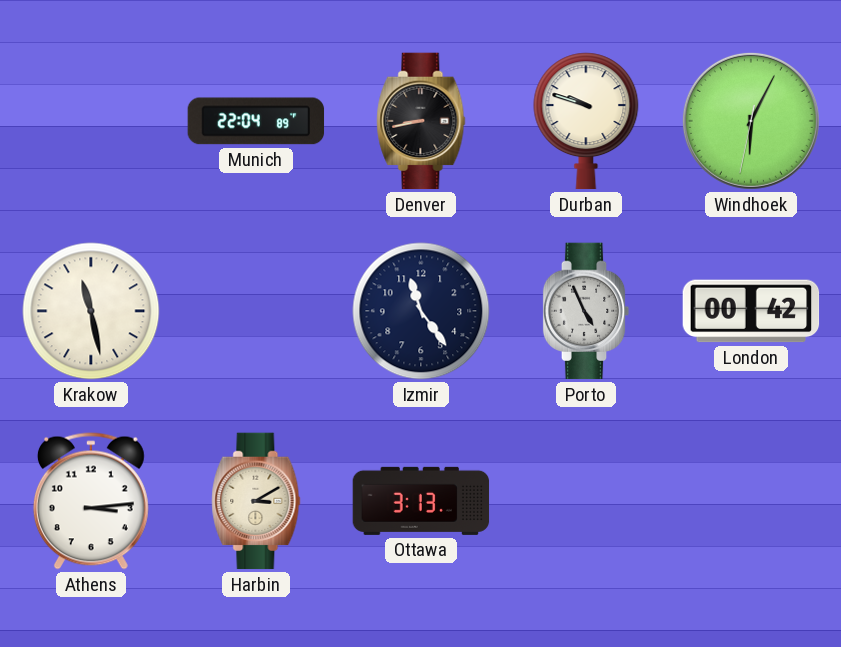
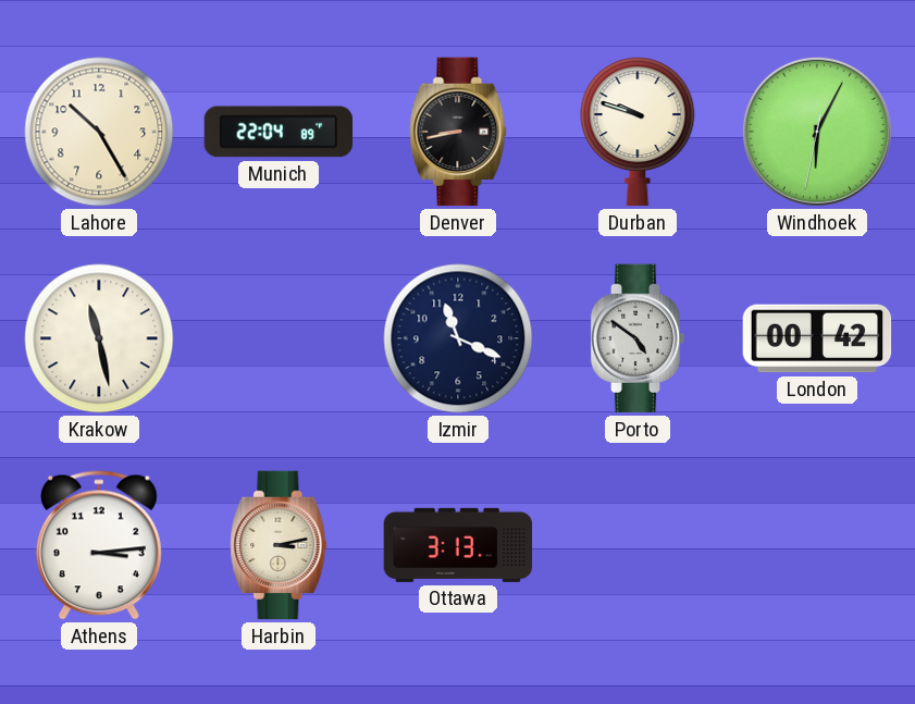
Lahore: none -> 10:25 (99, 132)
Izmir: 11:24 -> 11:19 (458, 338)
Porto: 4:56 -> 4:51 (638, 338)
Harbin: 3:10 -> 3:13 (279, 545)
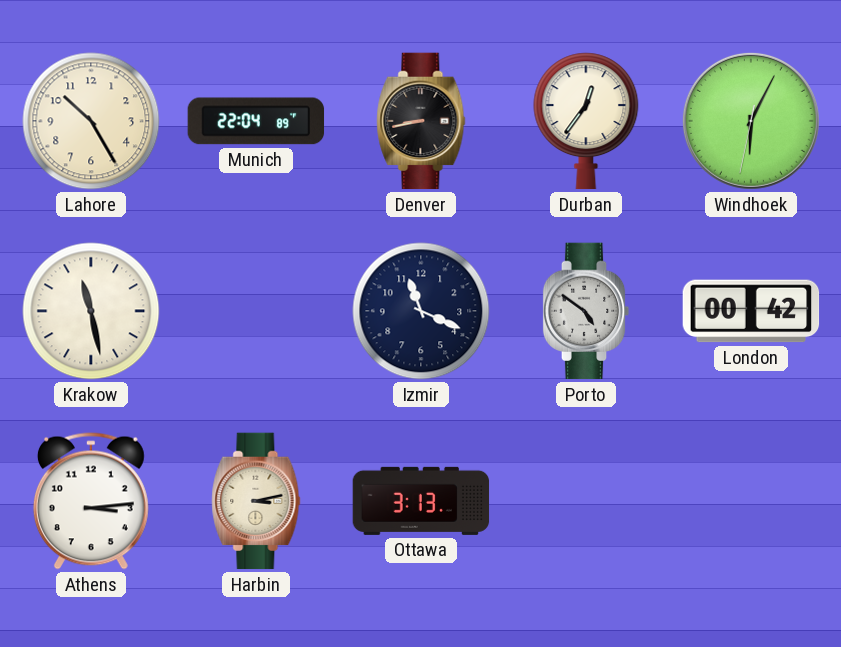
Durban: 9:48 -> 12:36 (586, 121)
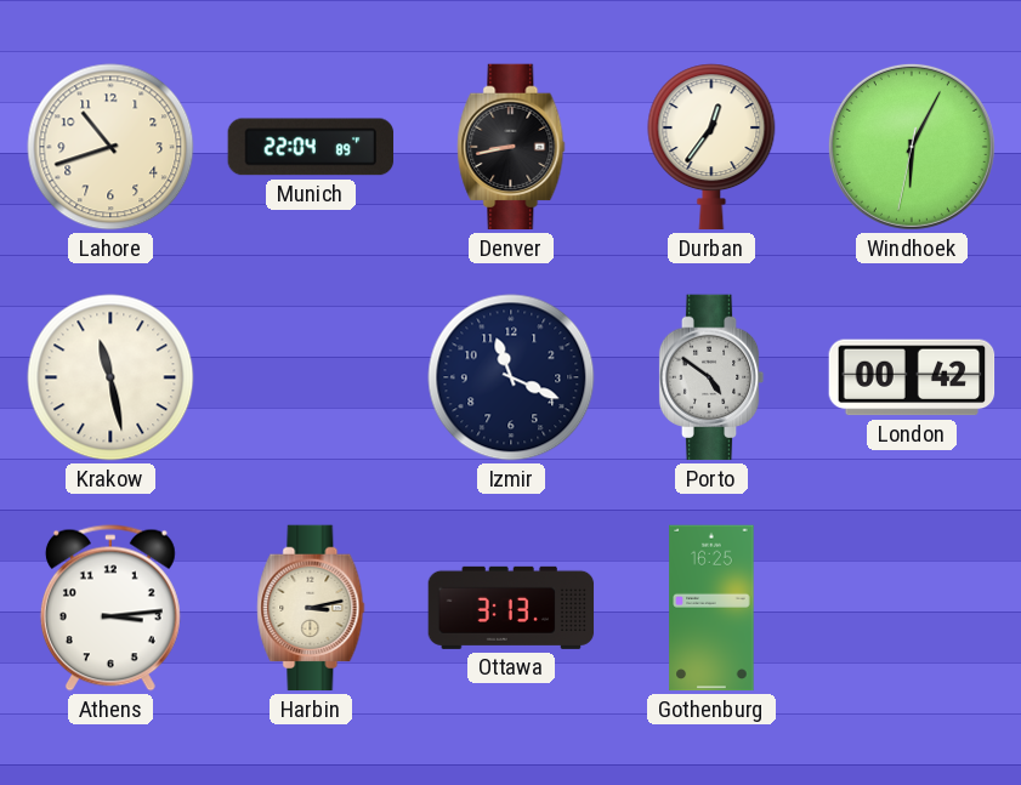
Lahore: 10:25 -> 10:42 (110, 147)
Gothenburg: none -> 16:25 (711, 608)
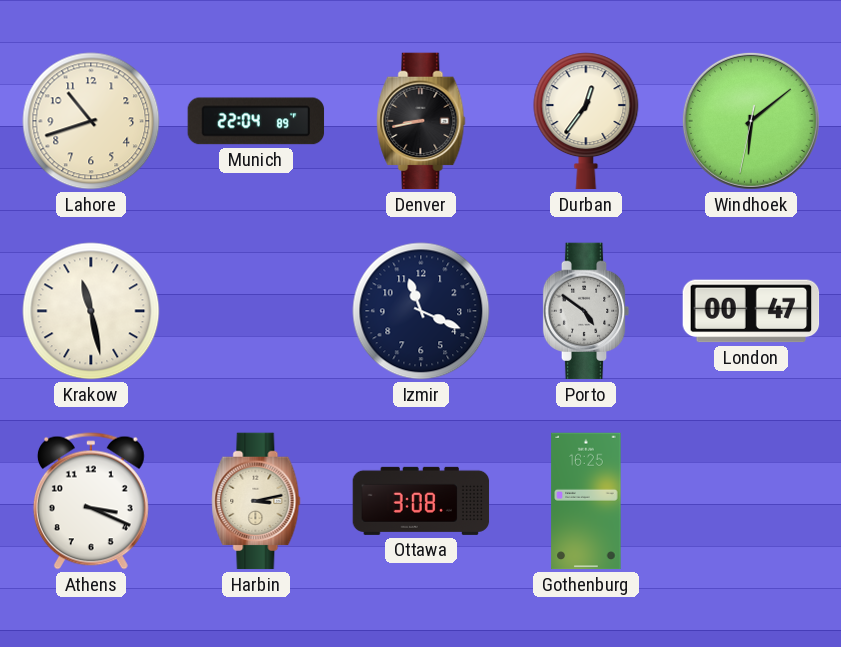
Windhoek: 6:04 -> 6:08 (751, 121)
London: 00:42 -> 00:47 (751, 311)
Athens: 3:14 -> 3:19 (91, 501)
Ottawa: 3:13 -> 3:08 (421, 501)
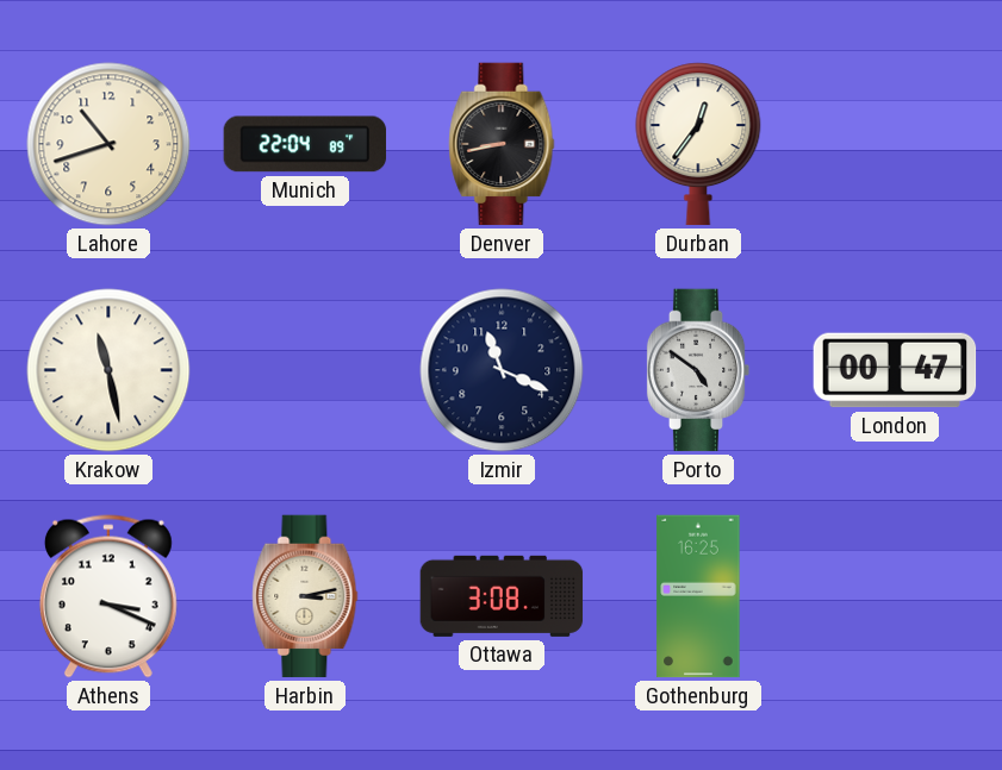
Windhoek: 6:08 -> none (751, 121)
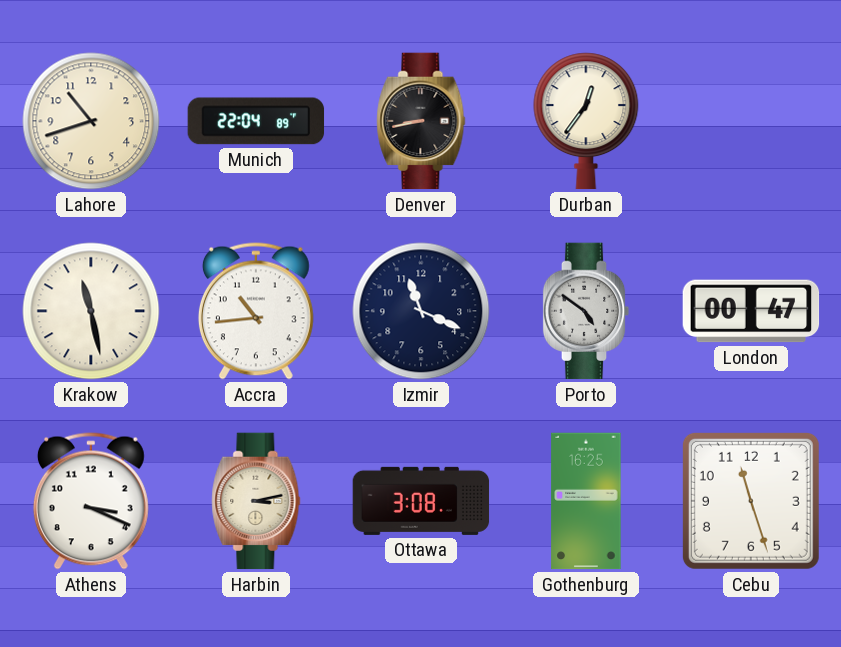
Accra: none -> 10:44 (256, 311)
Cebu: none -> 11:27 (751, 501)
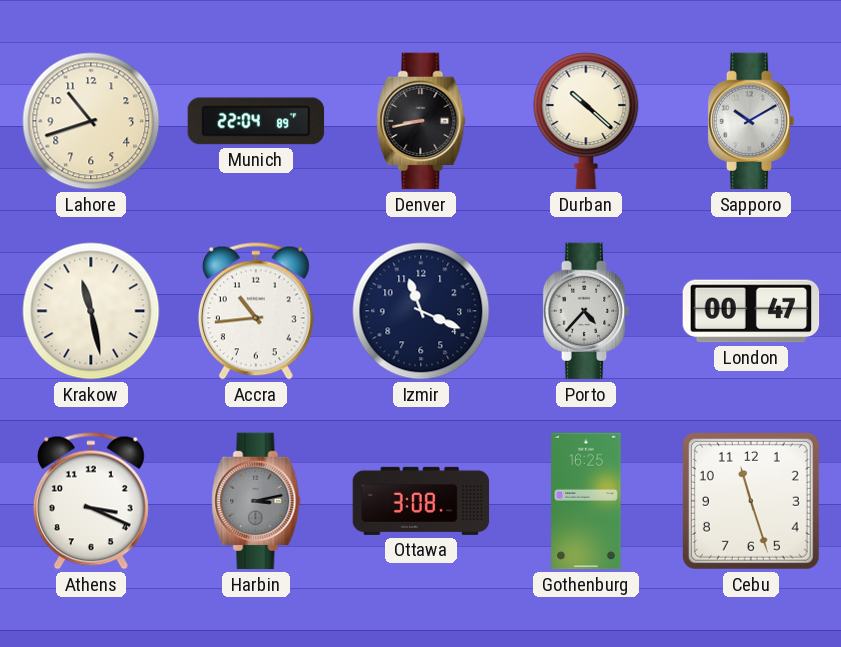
Durban: 12:36 -> 10:22 (586, 121)
Sapporo: none -> 10:10 (751, 121)
Porto: 4:51 -> 4:37 (586, 311)
Harbin dial: cream -> grey (256, 501)
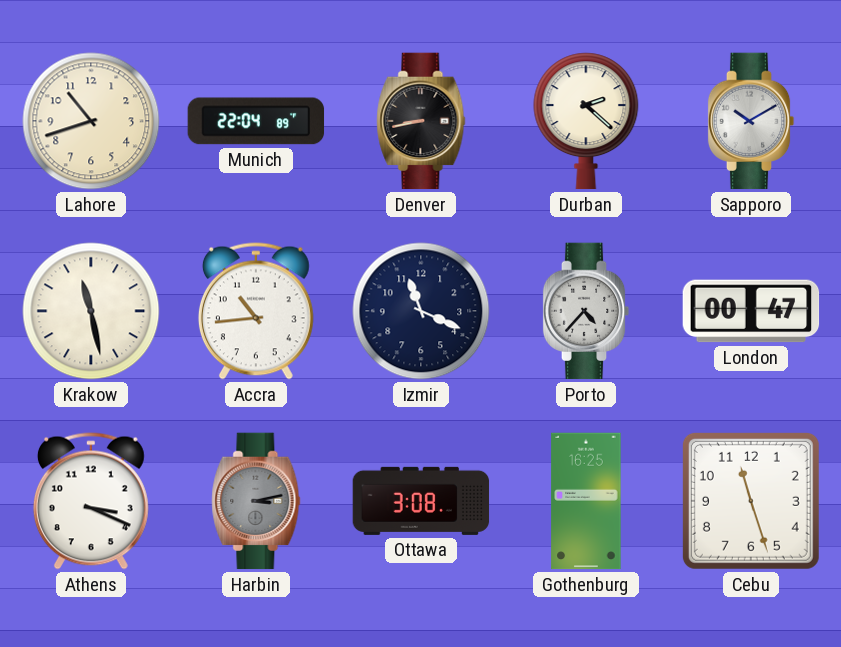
Durban: 10:22 -> 2:22 (586, 121)
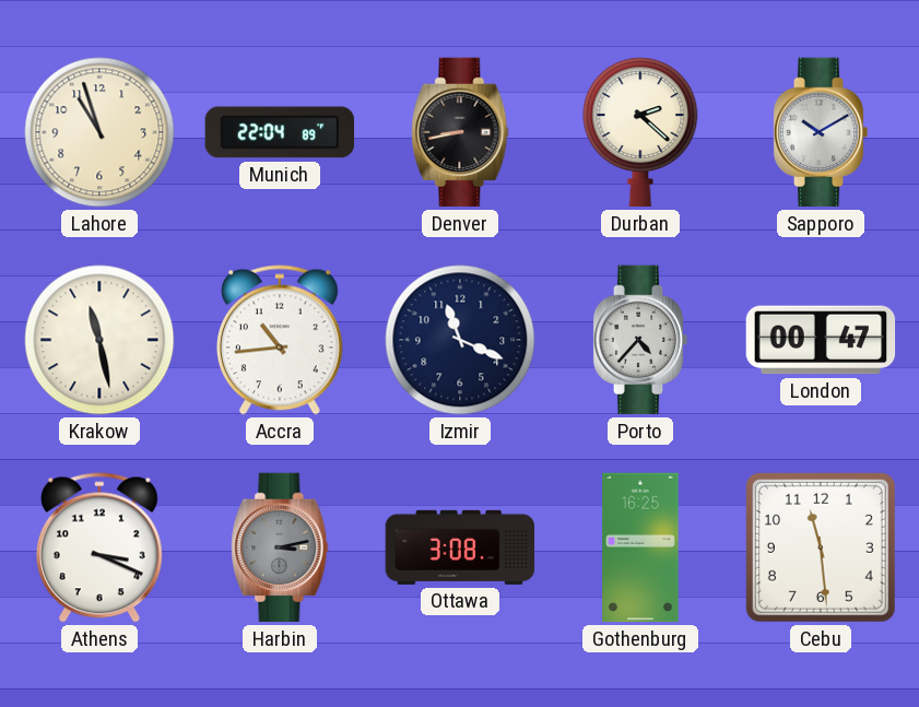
Lahore: 10:42 -> 10:57 (99, 132)
Cebu: 11:27 -> 11:29 (821, 547)
